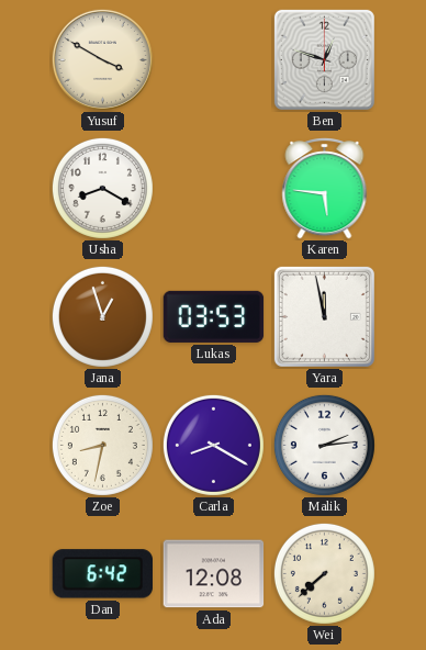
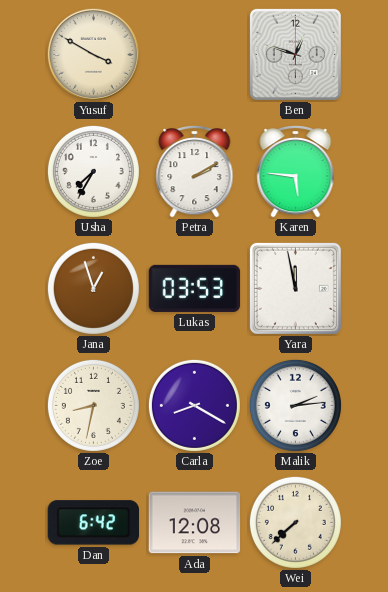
Usha: 8:20 -> 7:35 (93, 171)
Petra: none -> 2:10 (195, 172)
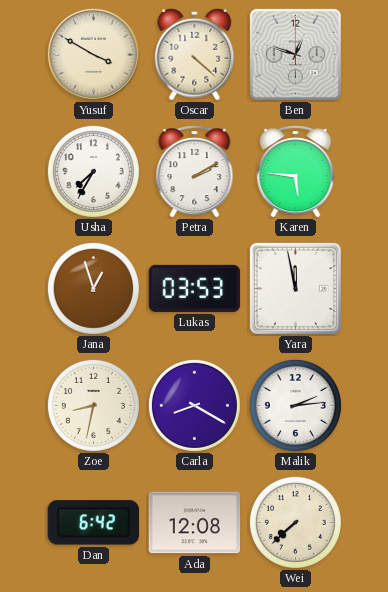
Oscar: none -> 4:22 (195, 54)
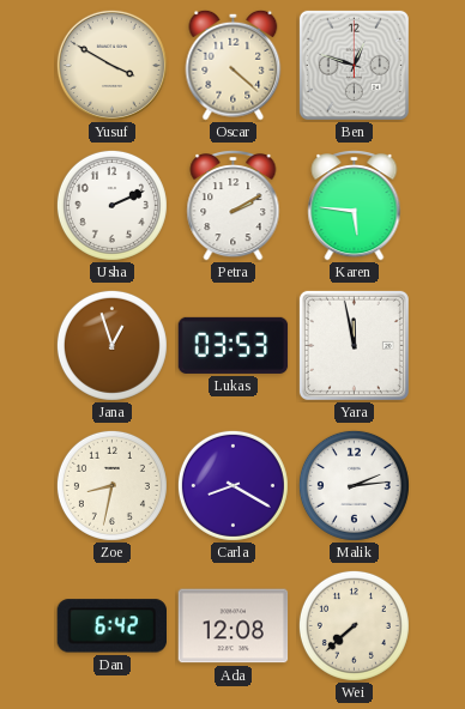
Usha: 7:35 -> 2:11 (111, 205)
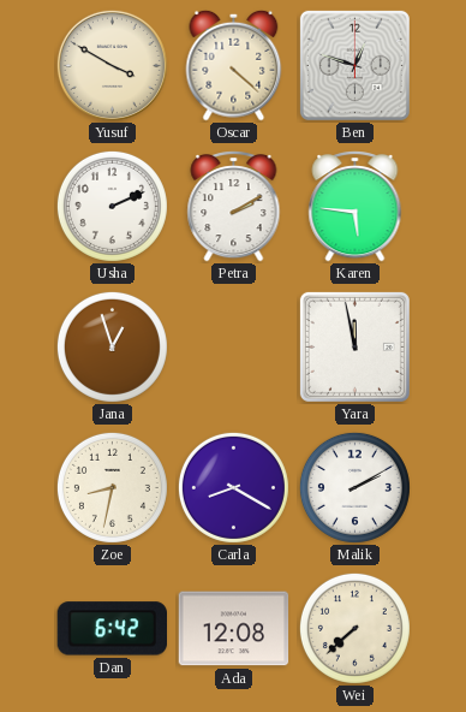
Lukas: 03:53 -> none (234, 345)
Malik: 2:14 -> 2:10 (354, 487)
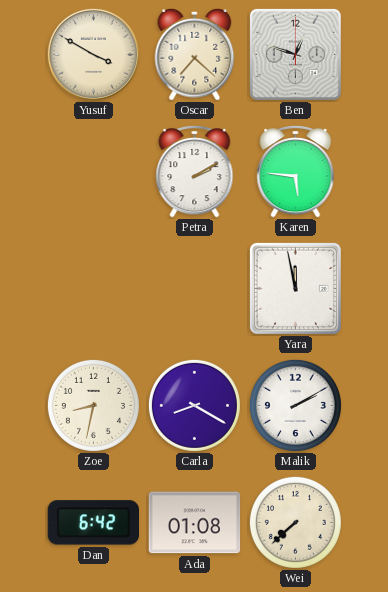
Oscar: 4:22 -> 7:22 (195, 54)
Usha: 2:11 -> none (112, 206)
Jana: 12:57 -> none (112, 346)
Ada: 12:08 -> 01:08 (195, 523)
